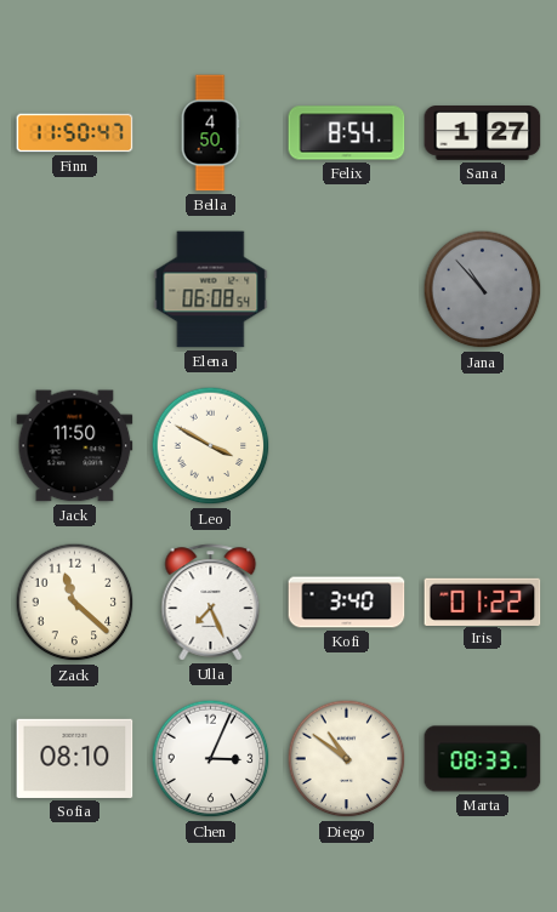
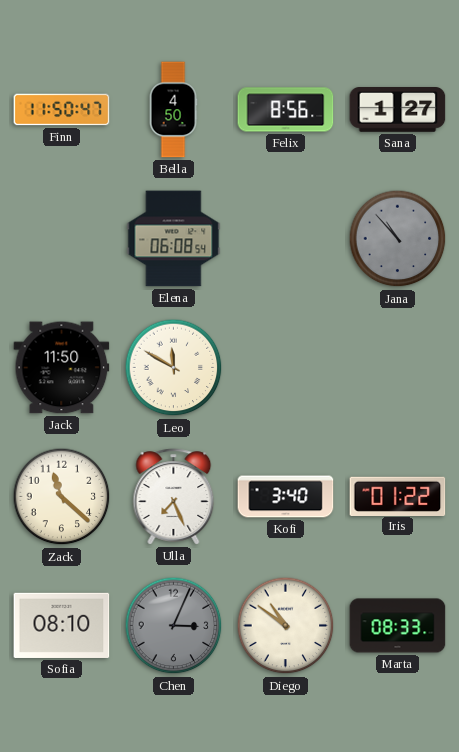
Felix: 8:54 -> 8:56 (286, 110)
Leo: 3:50 -> 11:50 (174, 368)
Chen dial: white -> grey (174, 626)
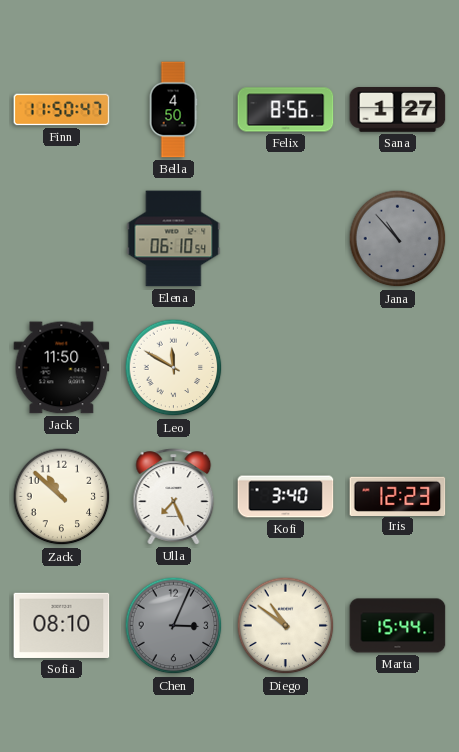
Elena: 06:08 -> 06:10 (174, 239)
Zack: 11:22 -> 10:52 (62, 497)
Iris: 01:22 -> 12:23 (398, 496)
Marta: 08:33 -> 15:44 (398, 626)
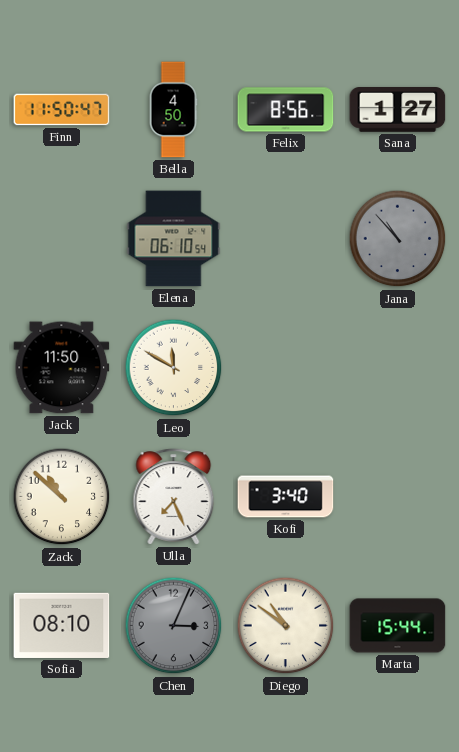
Iris: 12:23 -> none (398, 496)
